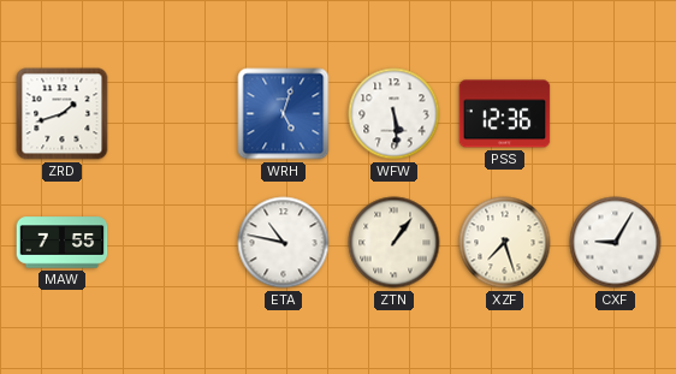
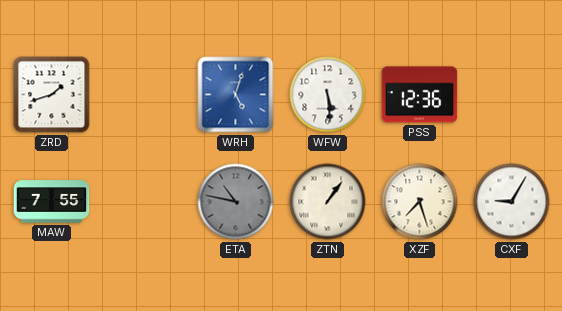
ETA dial: white -> grey (236, 202)
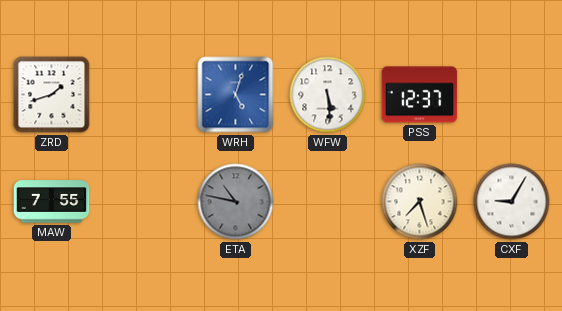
PSS: 12:36 -> 12:37 (420, 95)
ZTN: 1:06 -> none (328, 202)
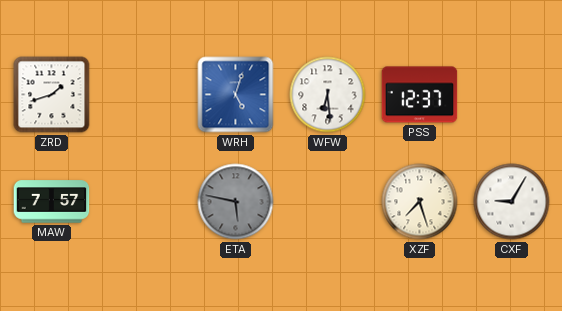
WFW: 5:29 -> 6:29 (328, 95)
MAW: 7:55 -> 7:57 (52, 202)
ETA: 10:47 -> 5:47 (236, 202)
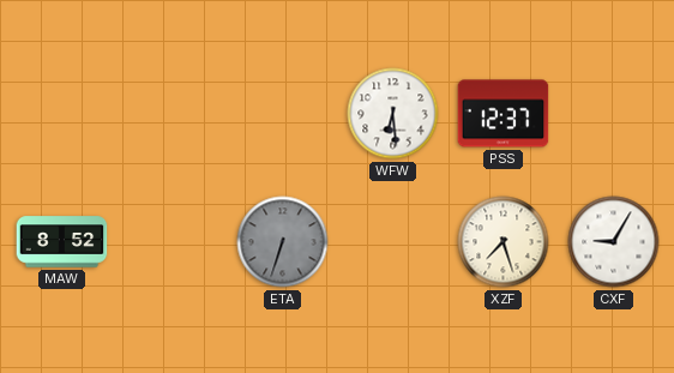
ZRD: 1:42 -> none (52, 95)
WRH: 5:03 -> none (236, 95)
MAW: 7:57 -> 8:52 (62, 242)
ETA: 5:47 -> 6:33 (283, 242)
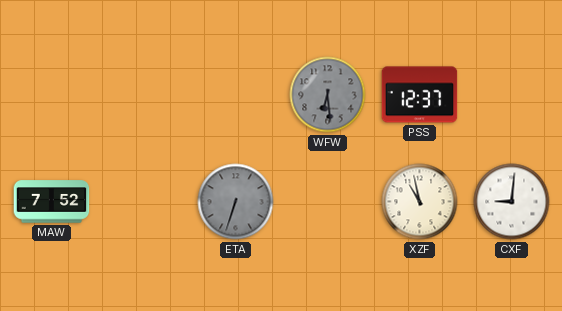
WFW dial: white -> grey (328, 95)
MAW: 8:52 -> 7:52 (52, 202)
XZF: 7:27 -> 10:58 (420, 202)
CXF: 9:05 -> 9:01 (512, 202)
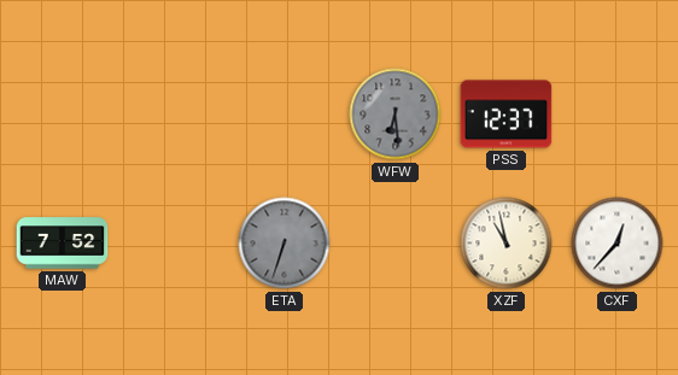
CXF: 9:01 -> 12:37 (618, 244)
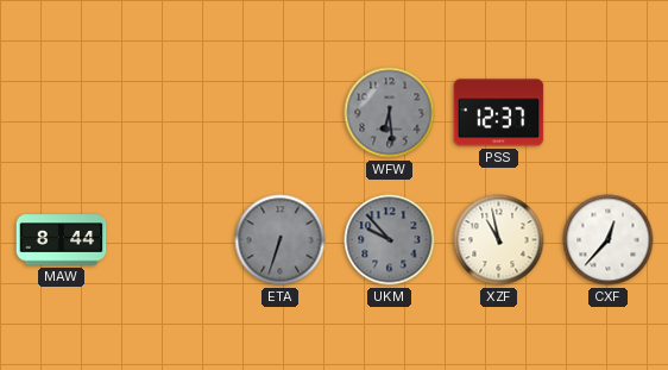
MAW: 7:52 -> 8:44 (62, 240)
UKM: none -> 9:53 (390, 240)
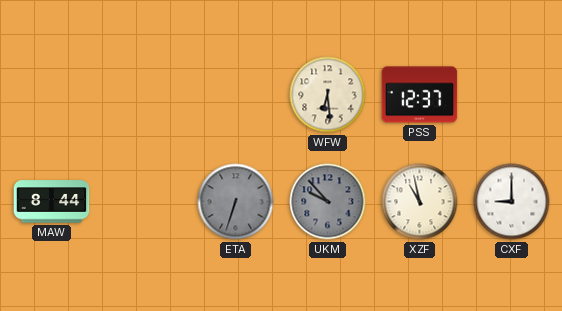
WFW dial: grey -> cream (328, 95)
CXF: 12:37 -> 9:00 (512, 202)
